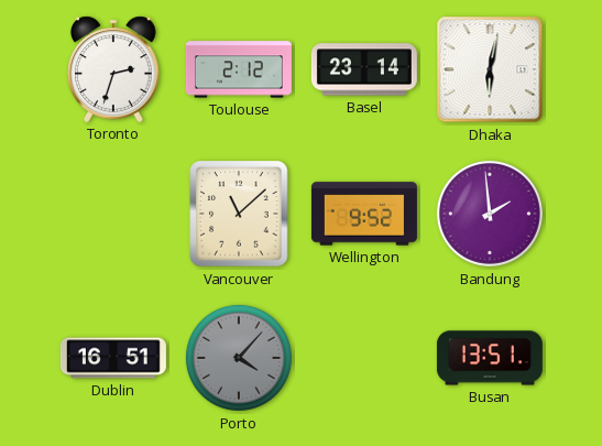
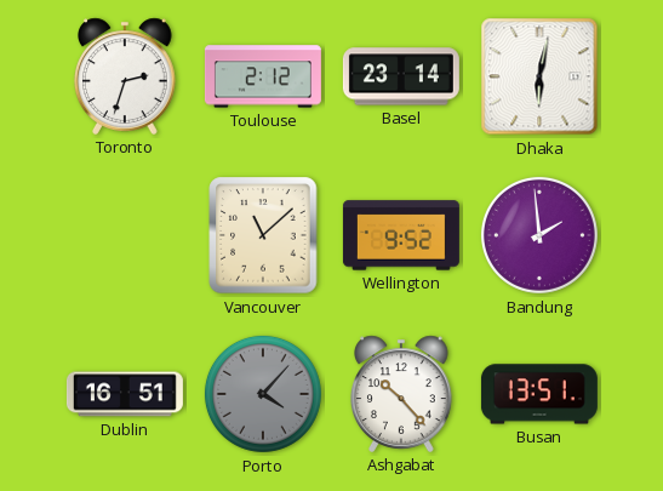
Ashgabat: none -> 10:23 (402, 394)
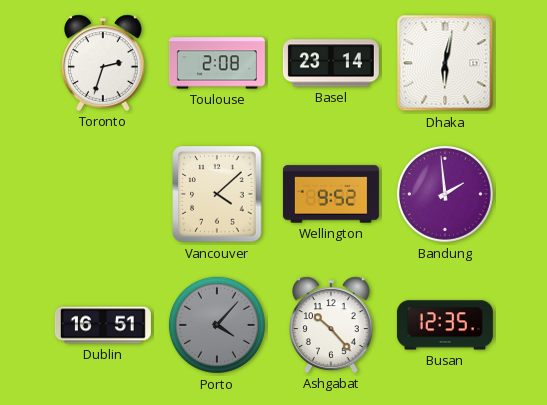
Toulouse: 2:12 -> 2:08 (217, 63)
Vancouver: 11:08 -> 4:08 (217, 194)
Busan: 13:51 -> 12:35 (445, 325)
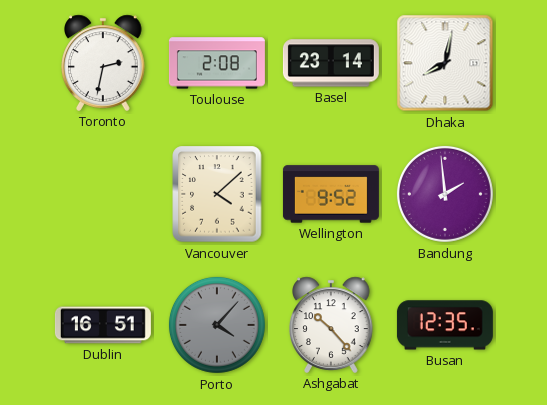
Toronto: 2:33 -> 2:32 (104, 63)
Dhaka: 6:02 -> 8:02 (445, 63)
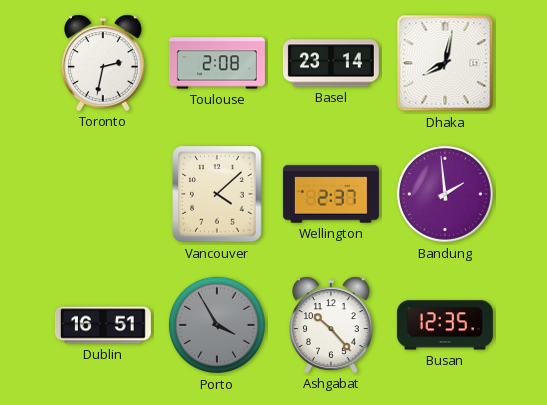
Wellington: 9:52 -> 2:37 (331, 194)
Porto: 4:07 -> 3:55 (217, 325)
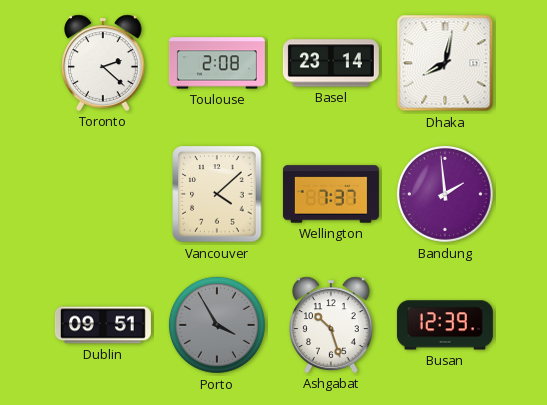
Toronto: 2:32 -> 2:22 (104, 63)
Wellington: 2:37 -> 7:37 (331, 194)
Dublin: 16:51 -> 09:51 (103, 325)
Ashgabat: 10:23 -> 10:27 (332, 325)
Busan: 12:35 -> 12:39 (445, 325)
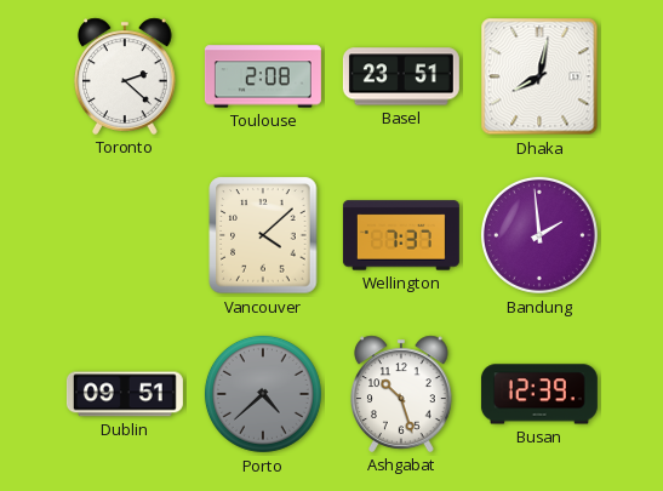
Basel: 23:14 -> 23:51 (401, 76)
Porto: 3:55 -> 4:38 (263, 394)
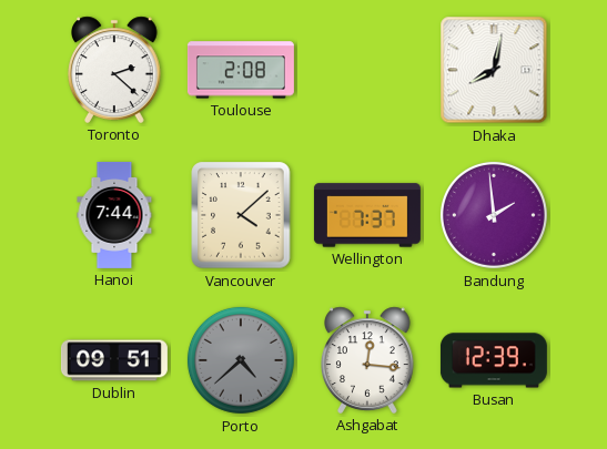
Basel: 23:51 -> none (401, 76)
Hanoi: none -> 7:44 (114, 215)
Ashgabat: 10:27 -> 12:16 (368, 360)
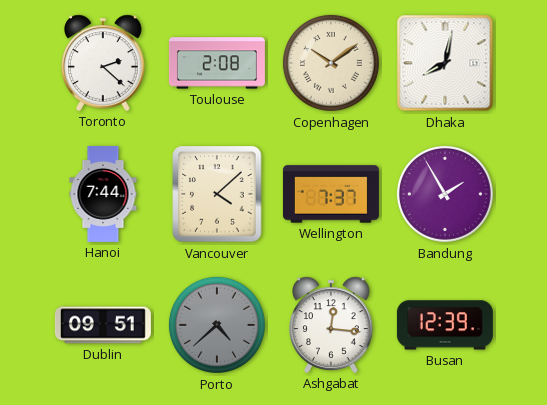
Copenhagen: none -> 10:09 (331, 63)
Bandung: 1:59 -> 1:55 (445, 194)
